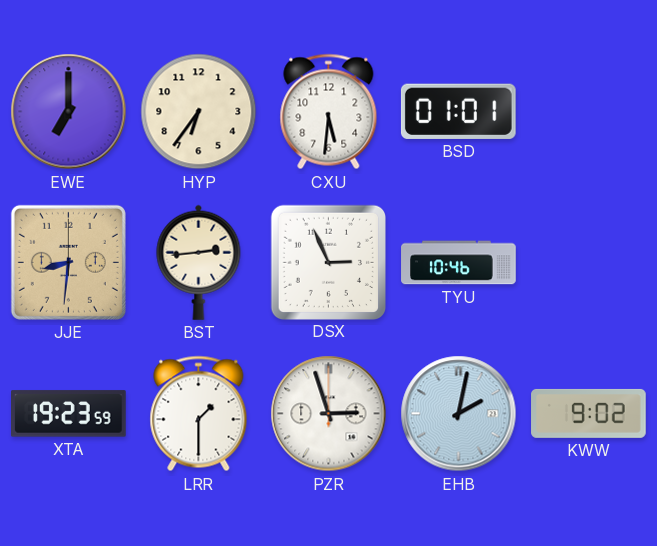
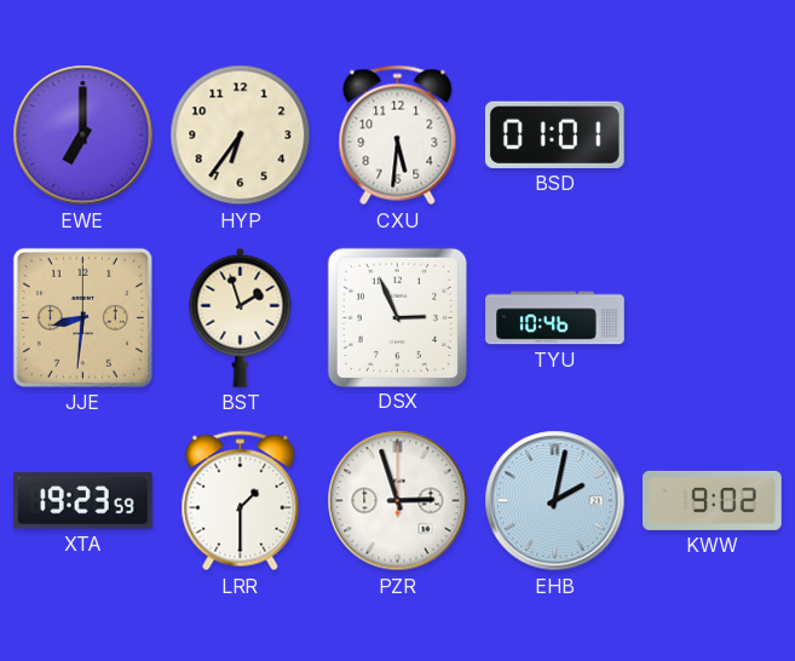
BST: 2:44 -> 1:57 (241, 317)
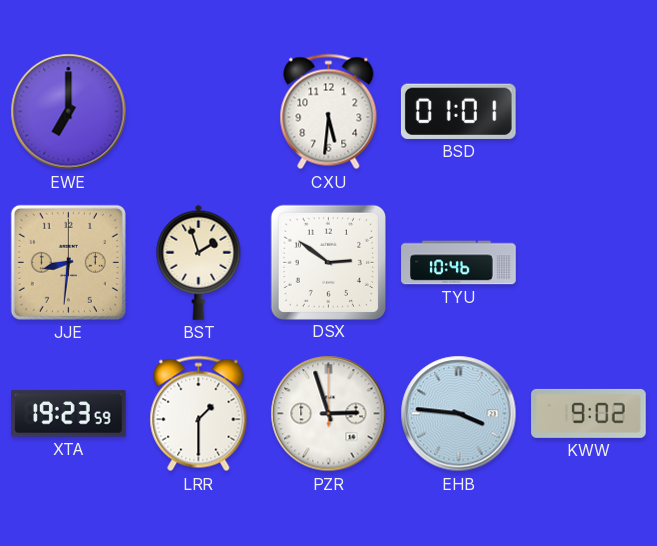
HYP: 6:36 -> none (241, 136)
DSX: 2:56 -> 2:51 (328, 262)
EHB: 2:02 -> 3:46 (459, 414)
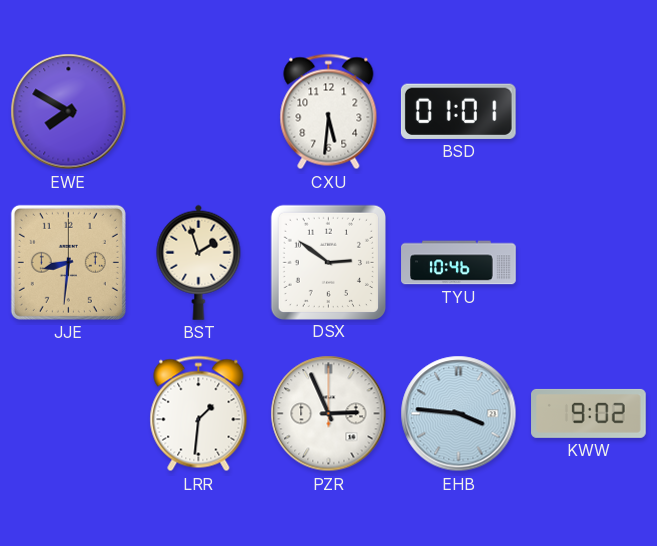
EWE: 7:00 -> 7:50 (69, 112)
XTA: 19:23 -> none (69, 414)
LRR: 1:30 -> 1:31 (199, 414)
PZR: 2:57 -> 2:56 (329, 414)
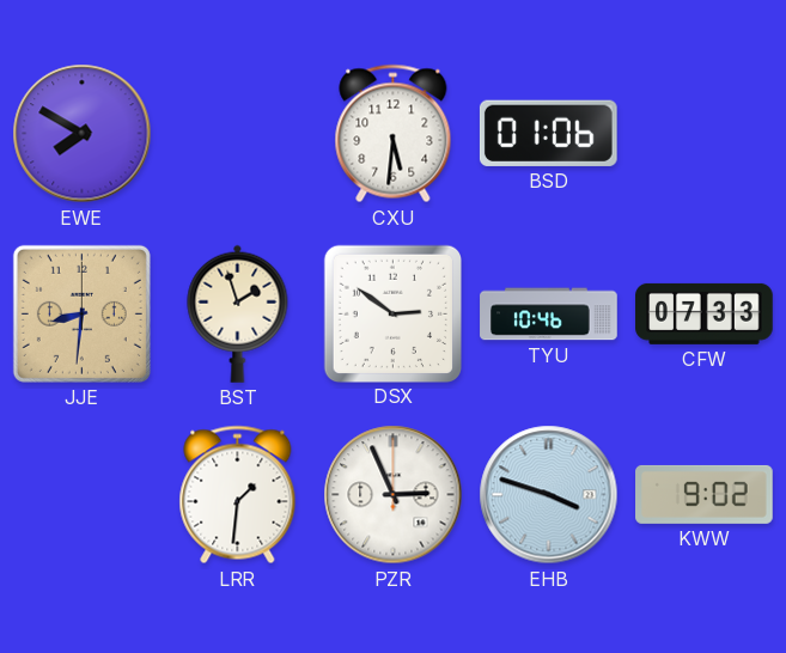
BSD: 01:01 -> 01:06 (548, 133)
CFW: none -> 07:33 (705, 313)
EHB: 3:46 -> 3:48 (549, 495)
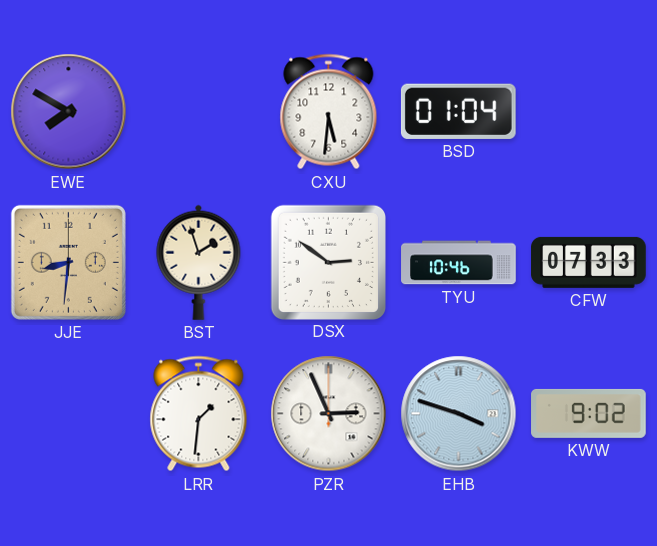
BSD: 01:06 -> 01:04 (458, 111)
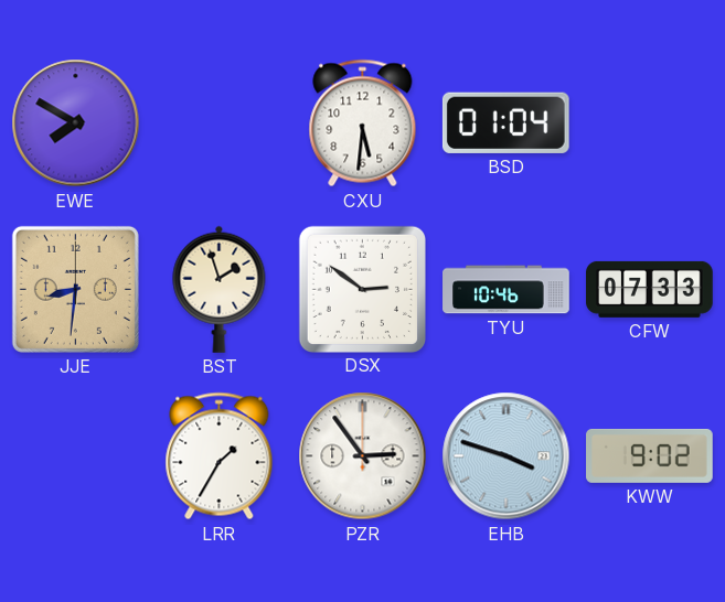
LRR: 1:31 -> 1:35 (220, 456)
PZR: 2:56 -> 2:54 (363, 456)
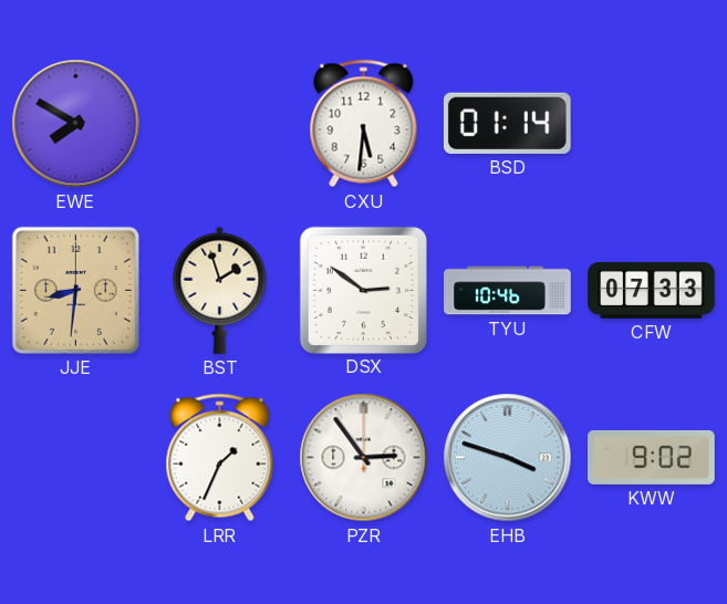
BSD: 01:04 -> 01:14 (507, 123)
LRR: 1:35 -> 1:34 (220, 458)
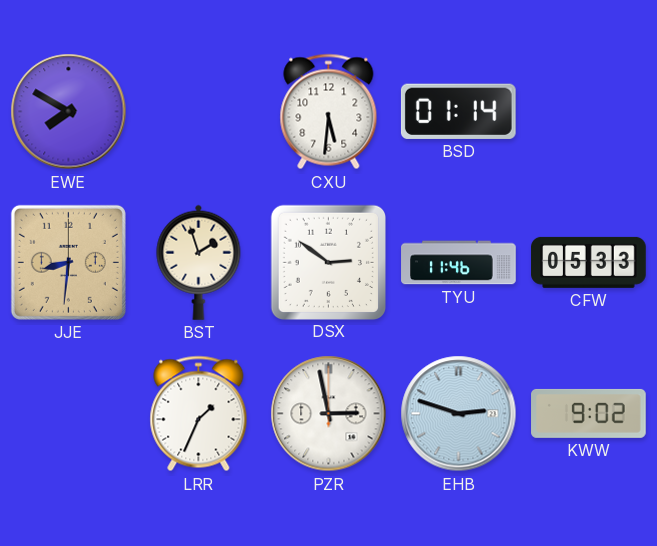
TYU: 10:46 -> 11:46 (459, 263)
CFW: 07:33 -> 05:33 (589, 262)
PZR: 2:54 -> 2:58 (329, 414)
EHB: 3:48 -> 2:48 (459, 414)
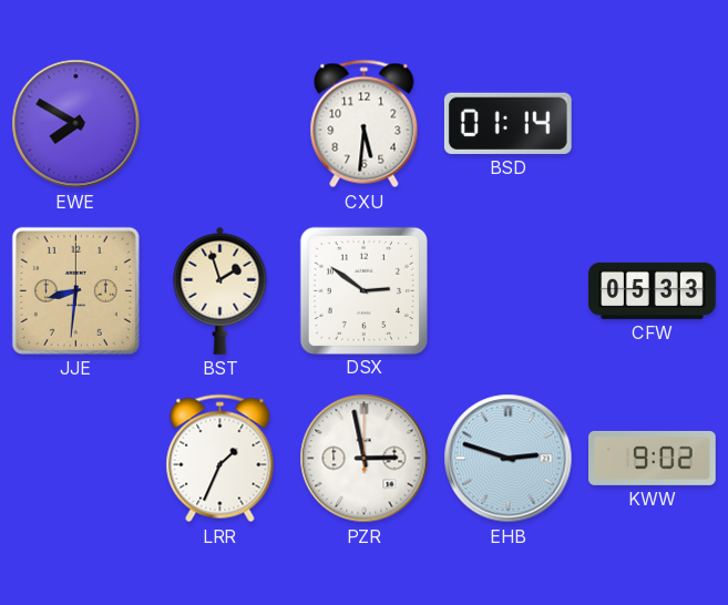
TYU: 11:46 -> none (459, 263)
